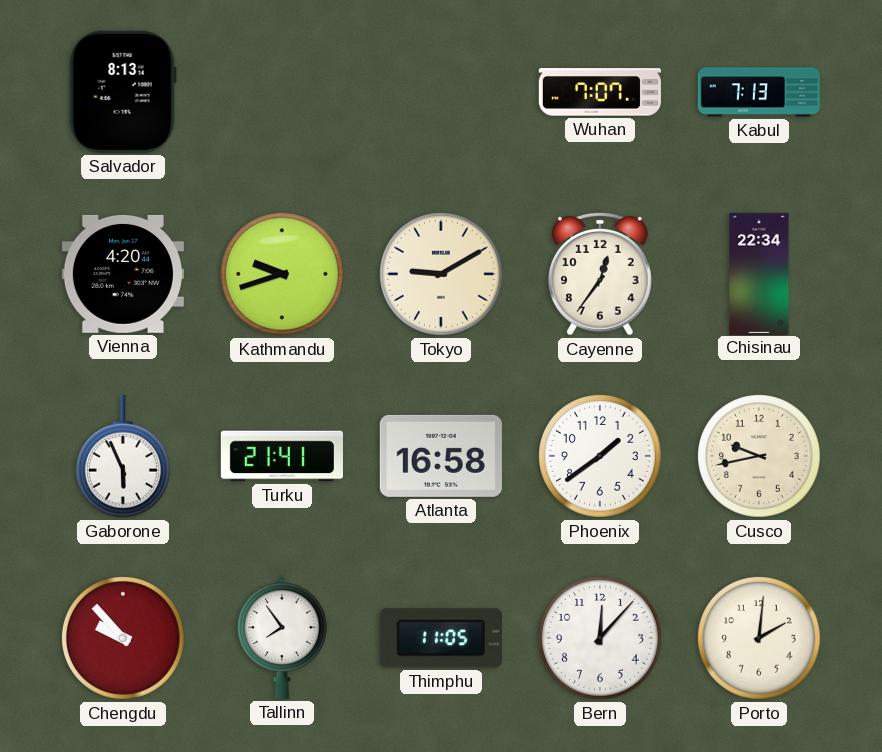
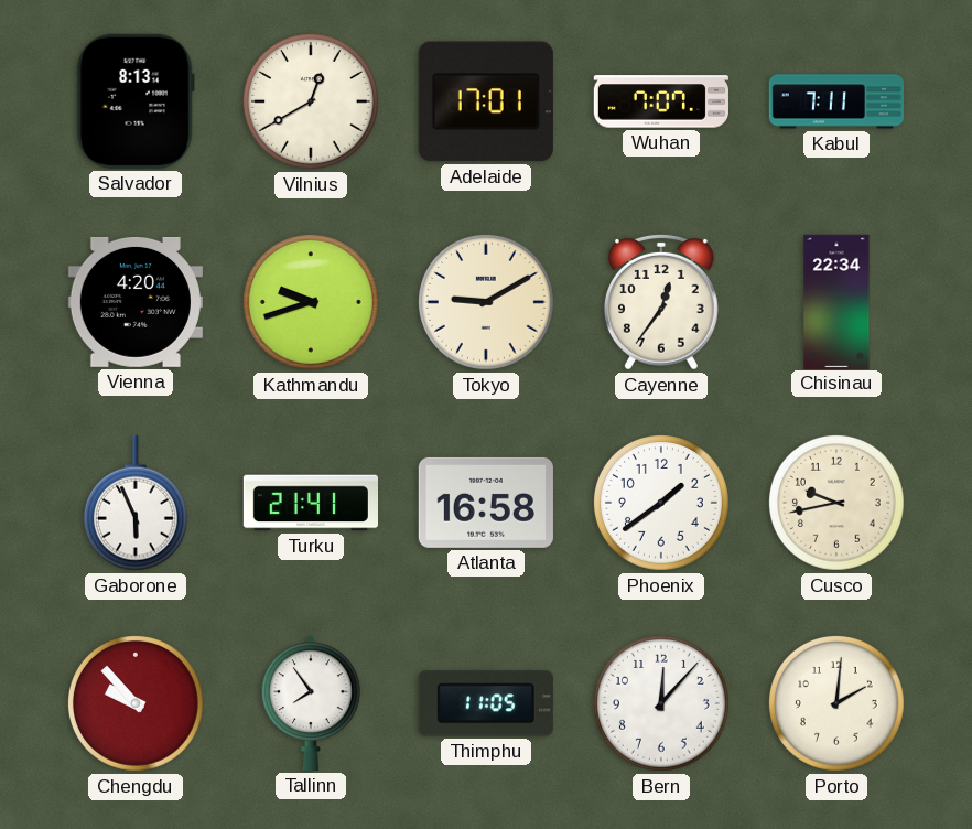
Vilnius: none -> 12:40 (311, 101)
Adelaide: none -> 17:01 (486, 101)
Kabul: 7:13 -> 7:11 (835, 101)
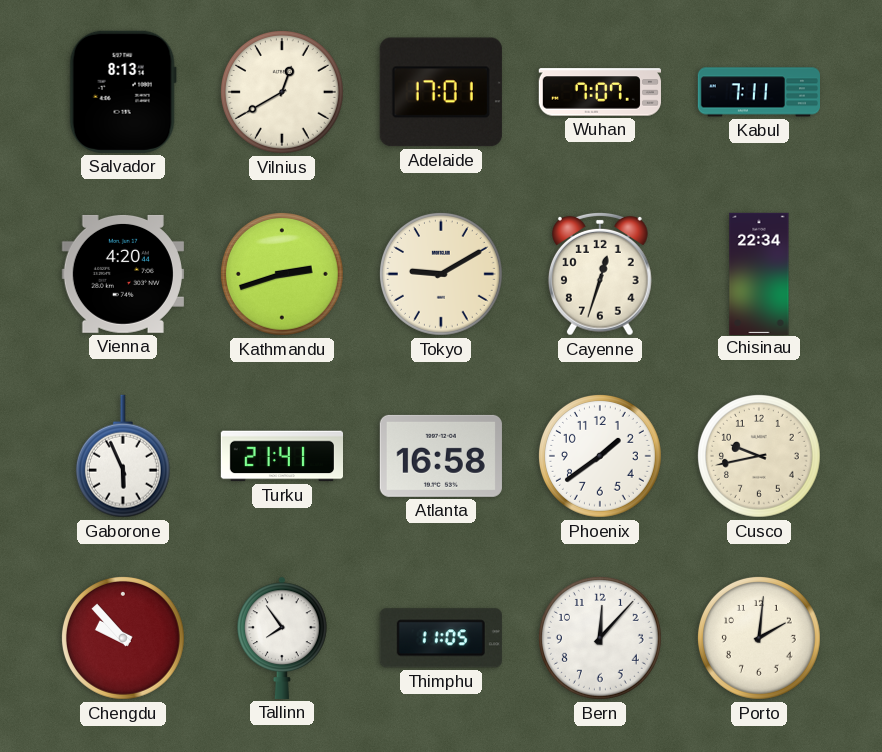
Kathmandu: 9:42 -> 2:42 (282, 274)
Cayenne: 12:36 -> 12:33 (600, 274)
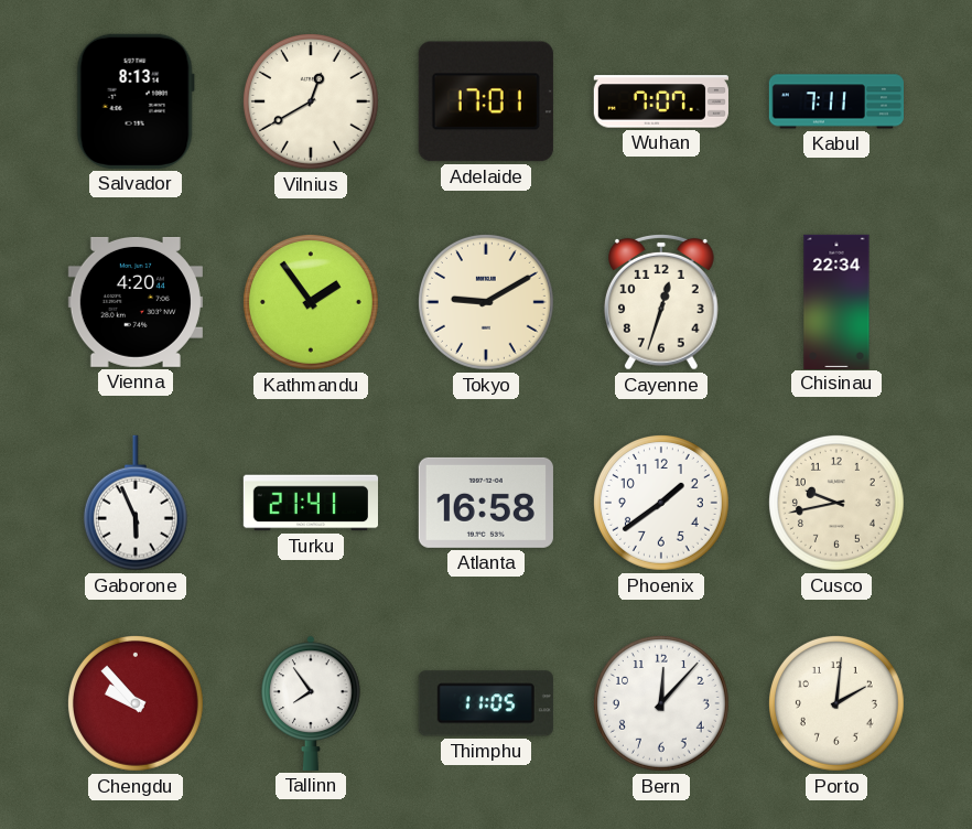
Kathmandu: 2:42 -> 1:54 (311, 302)
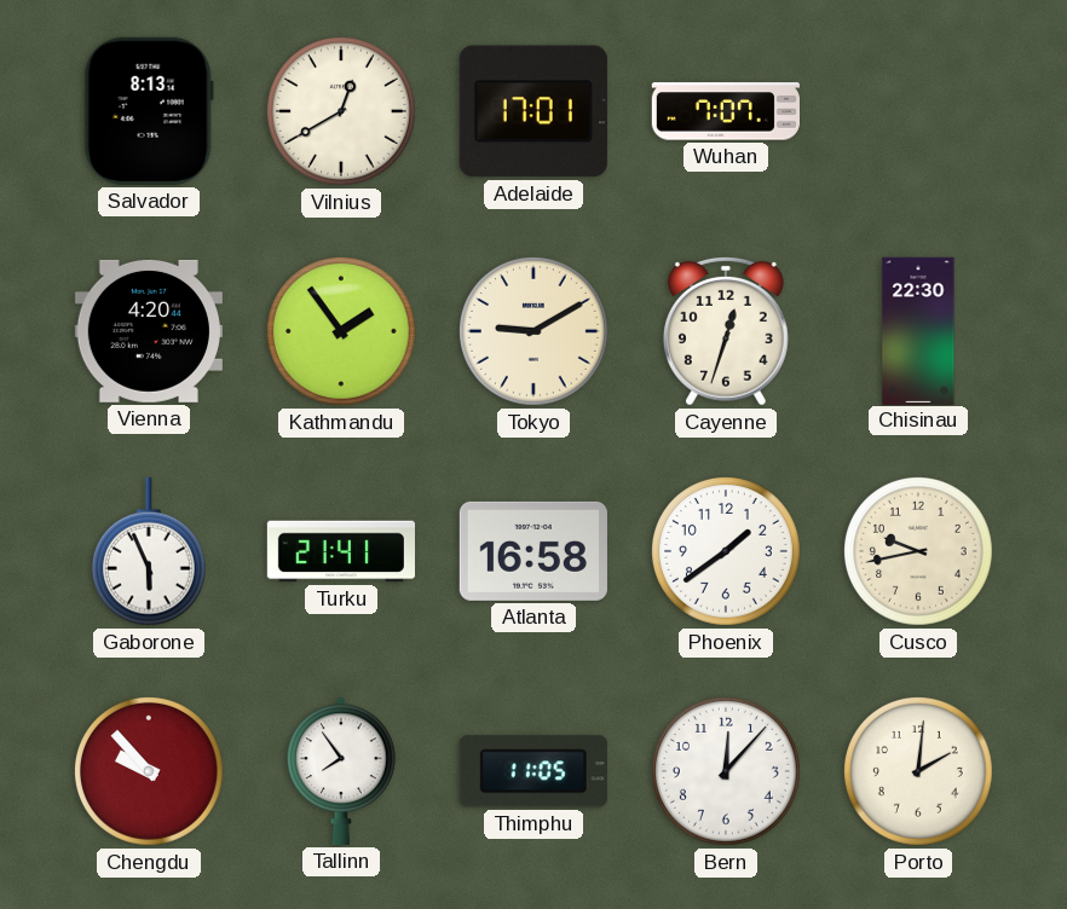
Kabul: 7:11 -> none (835, 101)
Chisinau: 22:34 -> 22:30 (918, 330)
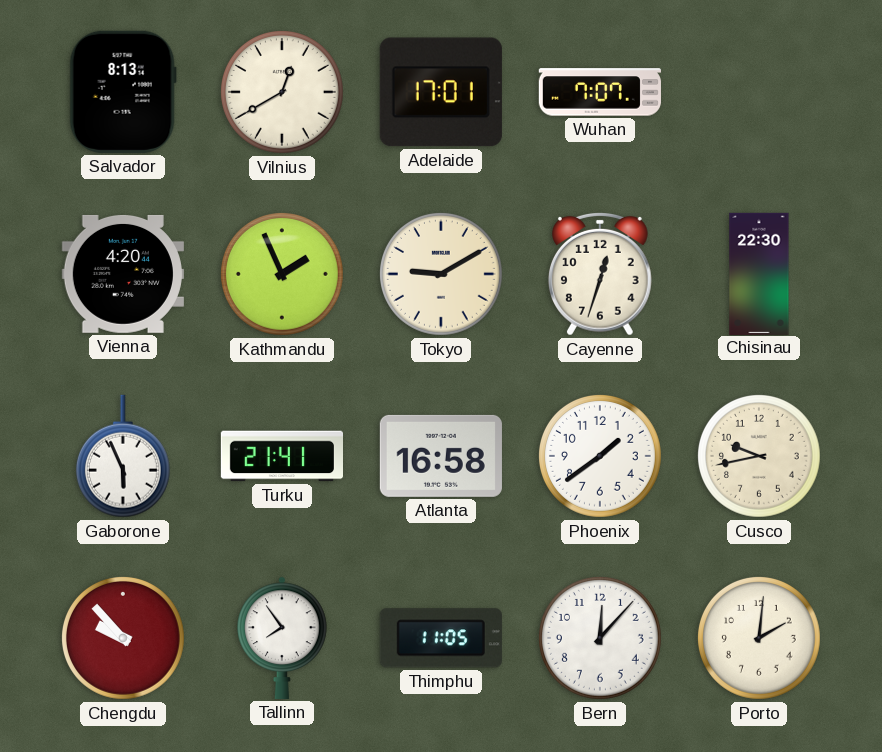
Kathmandu: 1:54 -> 1:56 (282, 274)
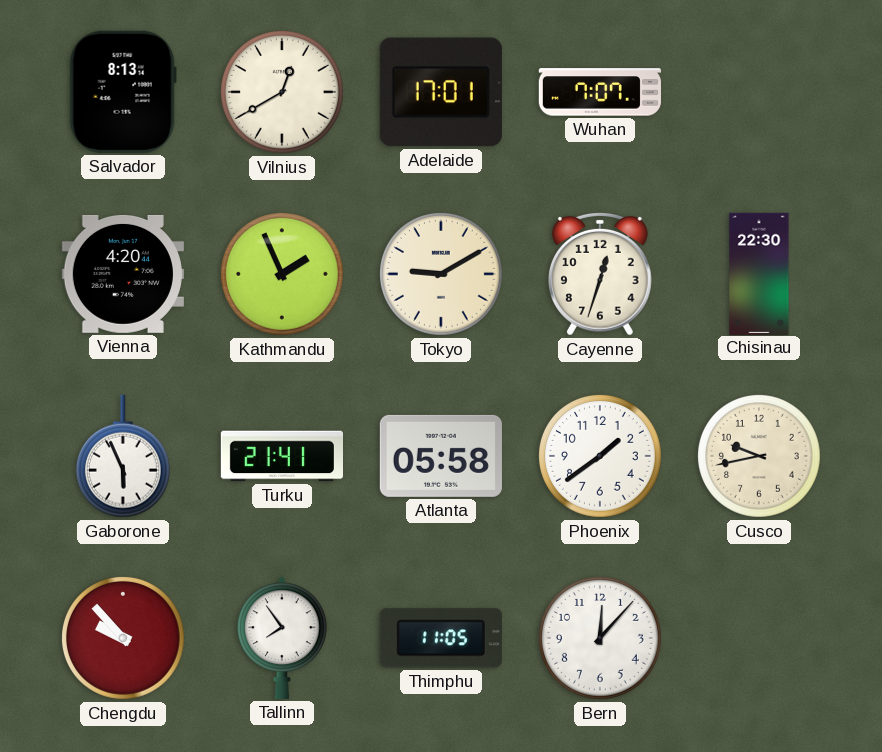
Atlanta: 16:58 -> 05:58 (441, 456)
Porto: 2:01 -> none (759, 638)
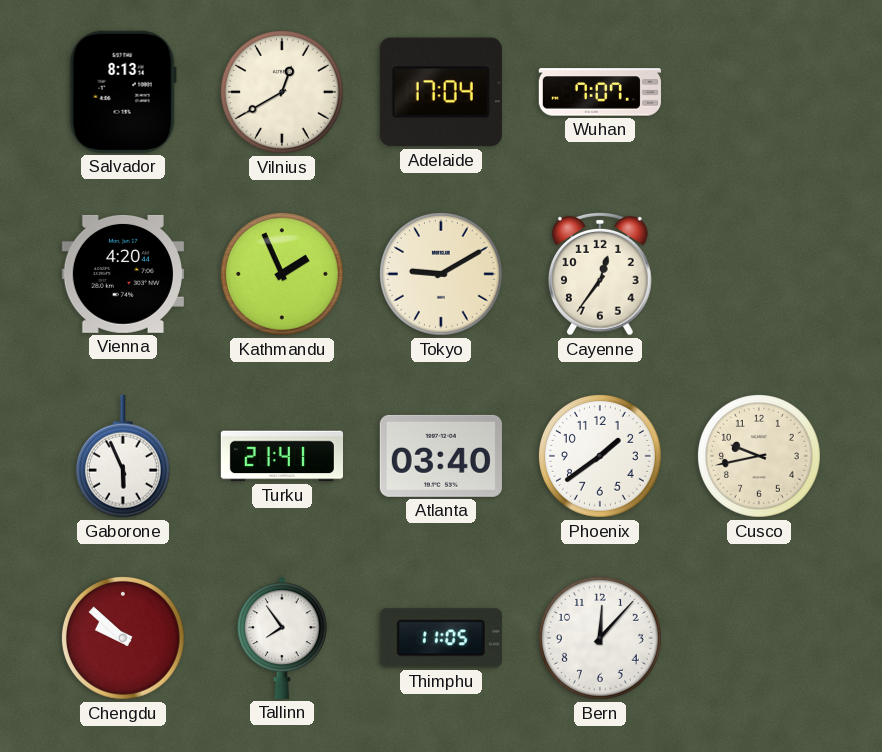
Adelaide: 17:01 -> 17:04 (441, 92)
Cayenne: 12:33 -> 12:36 (600, 274)
Chisinau: 22:30 -> none (759, 273)
Atlanta: 05:58 -> 03:40 (441, 456)
Chengdu: 9:53 -> 9:52 (123, 638)
